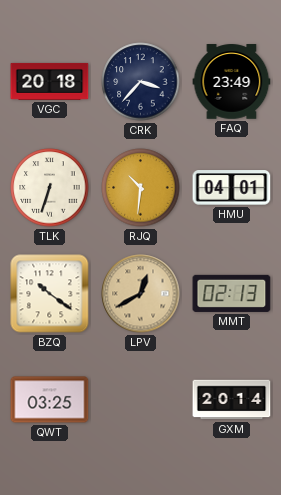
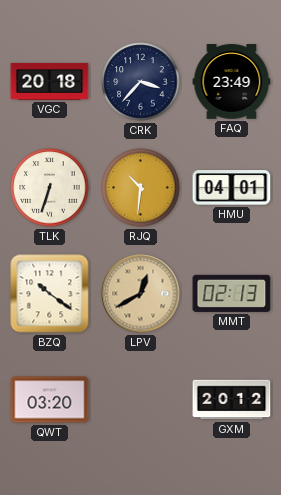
QWT: 03:25 -> 03:20 (50, 400)
GXM: 20:14 -> 20:12 (232, 400)
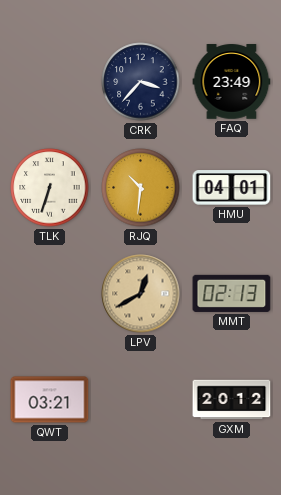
VGC: 20:18 -> none (50, 81)
BZQ: 10:21 -> none (50, 294)
QWT: 03:20 -> 03:21 (50, 400)
